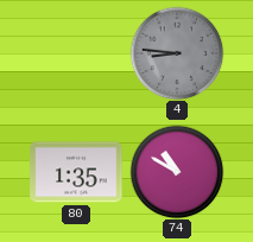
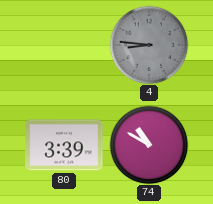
80: 1:35 -> 3:39 (64, 145)
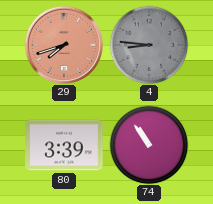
29: none -> 7:42 (64, 45)
74: 10:50 -> 10:54 (149, 145)
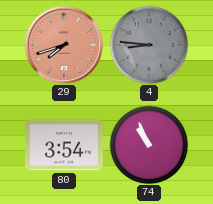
80: 3:39 -> 3:54 (64, 145)
74: 10:54 -> 10:56 (149, 145)
